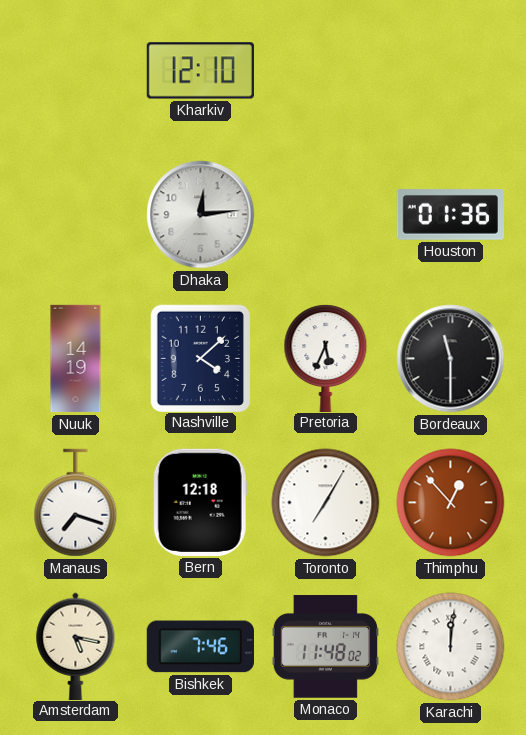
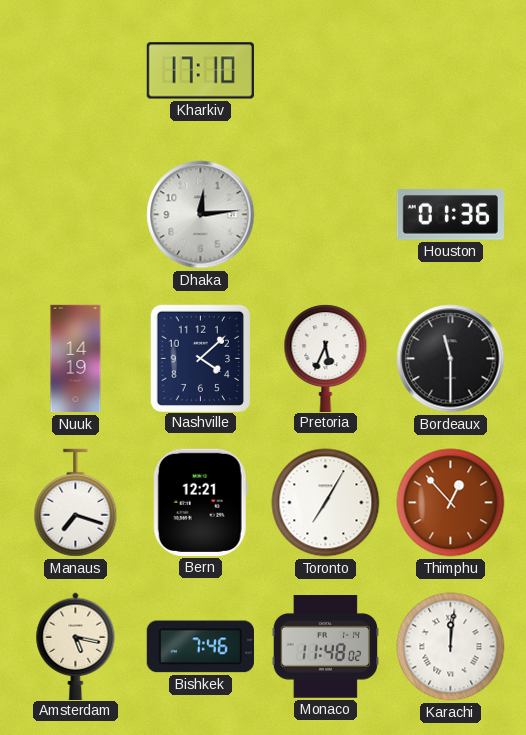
Kharkiv: 12:10 -> 17:10 (200, 71)
Bern: 12:18 -> 12:21 (200, 502)
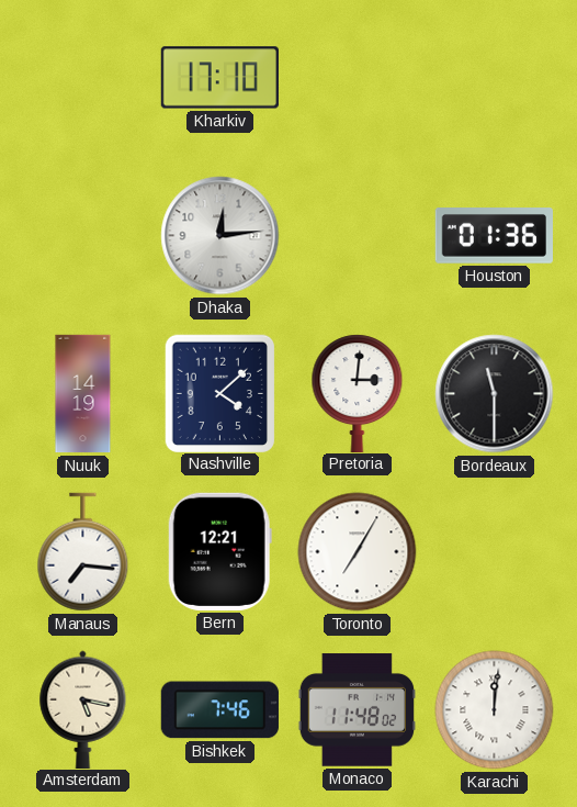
Pretoria: 5:34 -> 3:01 (358, 393)
Manaus: 7:18 -> 7:16 (83, 552)
Thimphu: 12:53 -> none (451, 503)
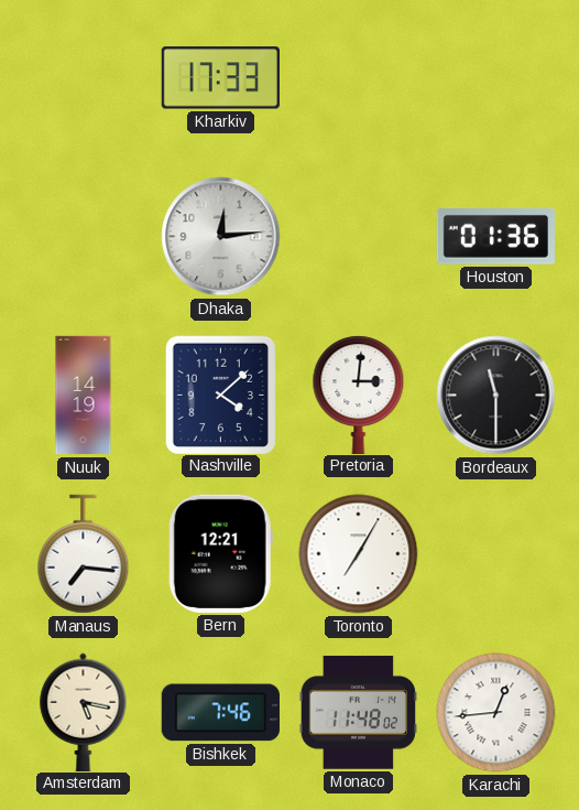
Kharkiv: 17:10 -> 17:33 (220, 78)
Karachi: 12:01 -> 12:44 (496, 713)
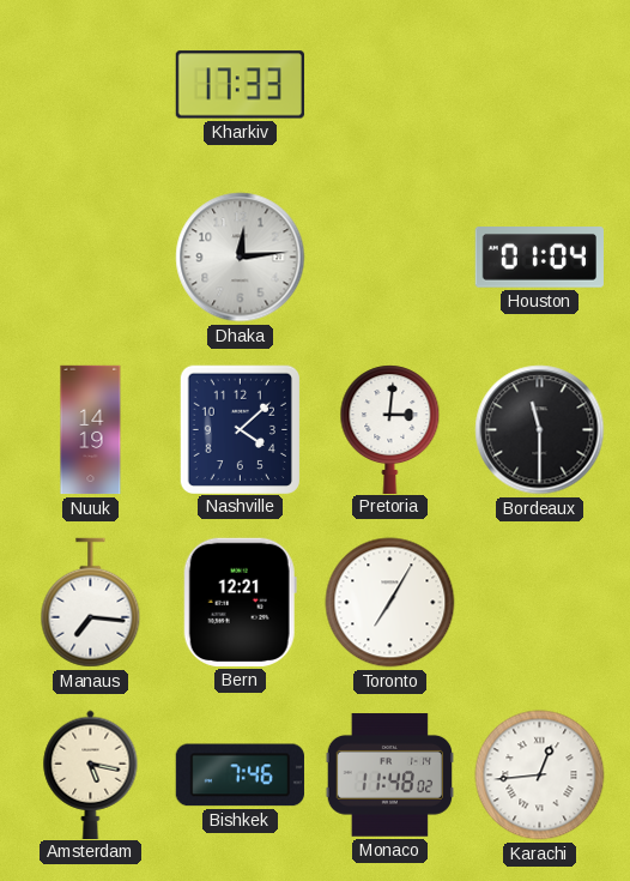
Houston: 01:36 -> 01:04 (539, 258)
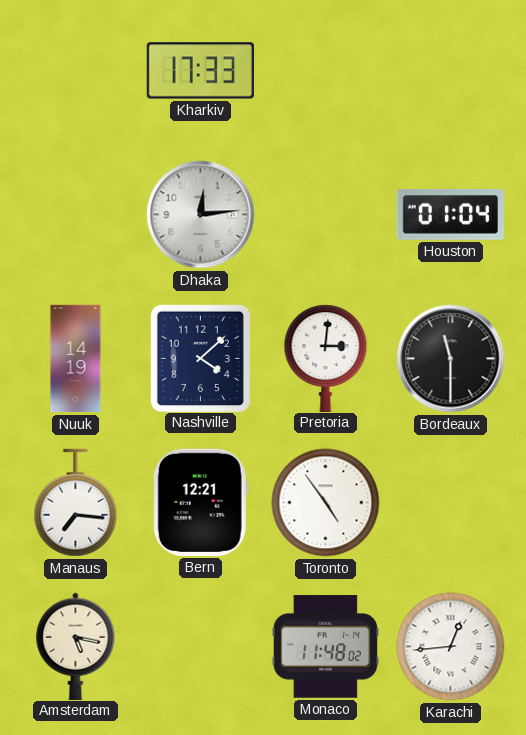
Toronto: 7:05 -> 4:54 (326, 503)
Bishkek: 7:46 -> none (240, 776)
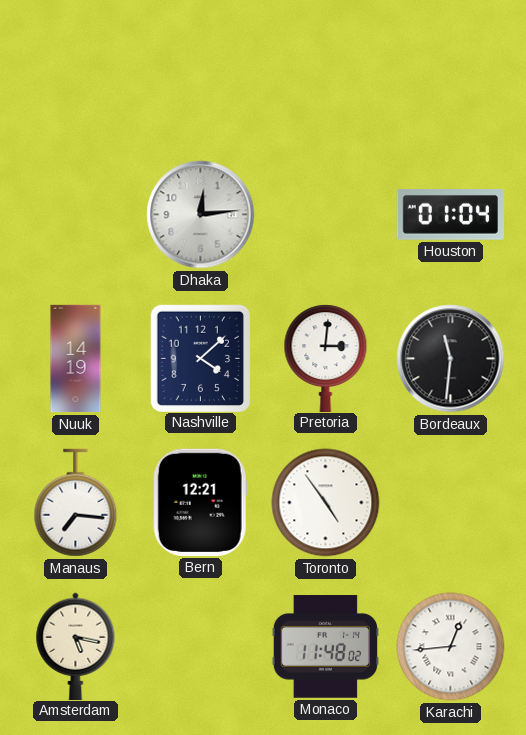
Kharkiv: 17:33 -> none (200, 71)
Bordeaux: 11:30 -> 11:31 (451, 359)
